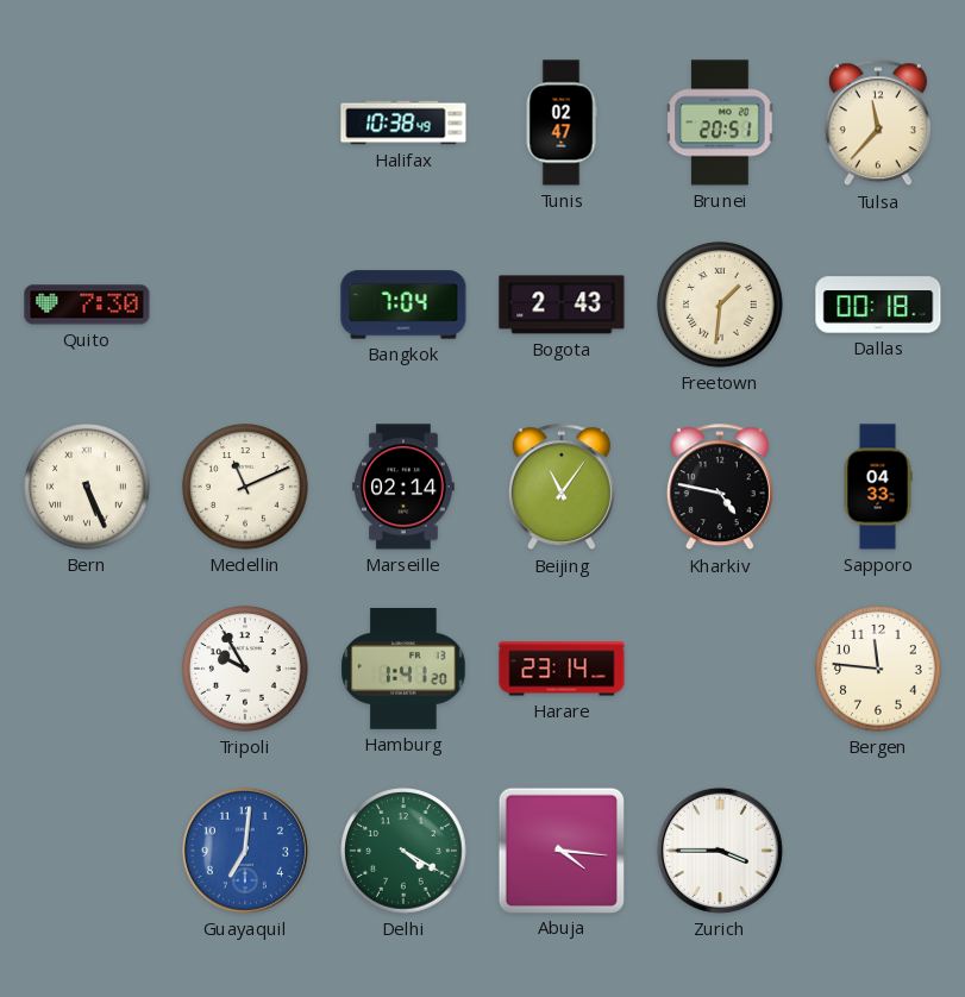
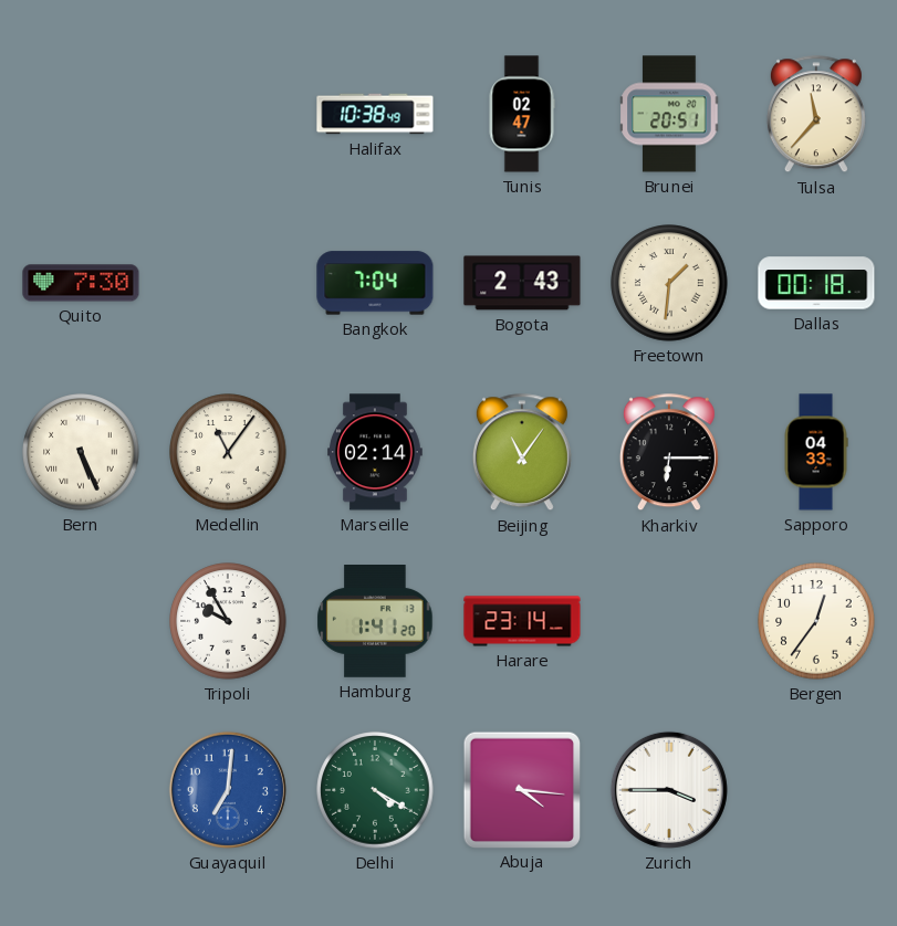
Medellin: 11:11 -> 11:06 (228, 452)
Kharkiv: 4:47 -> 6:15 (669, 453)
Bergen: 11:46 -> 12:36 (816, 621)
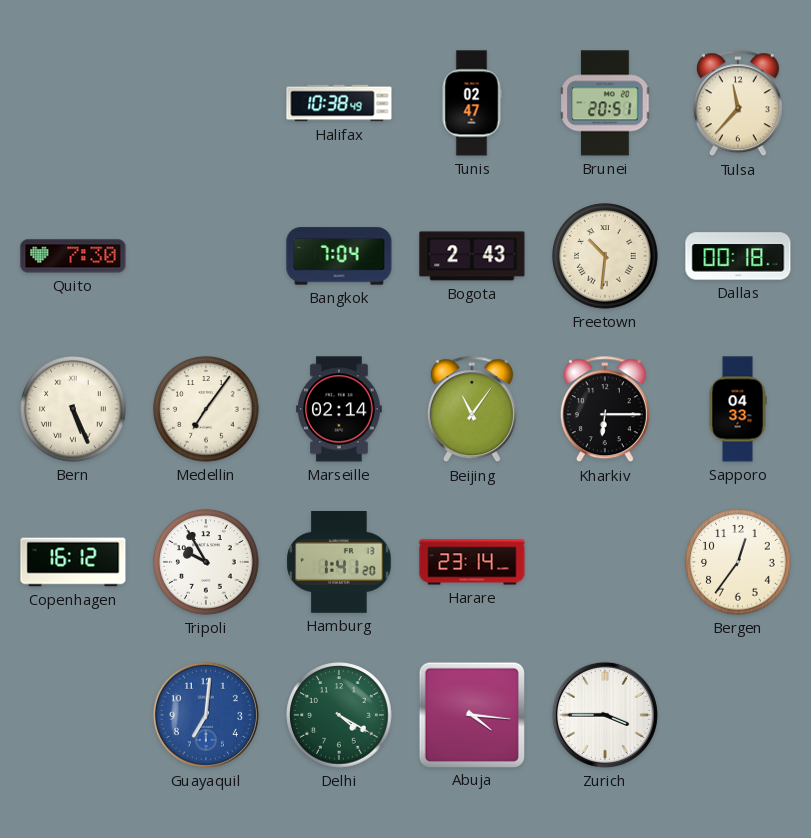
Freetown: 1:31 -> 10:31 (605, 256)
Medellin: 11:06 -> 7:06 (206, 409)
Copenhagen: none -> 16:12 (73, 562)
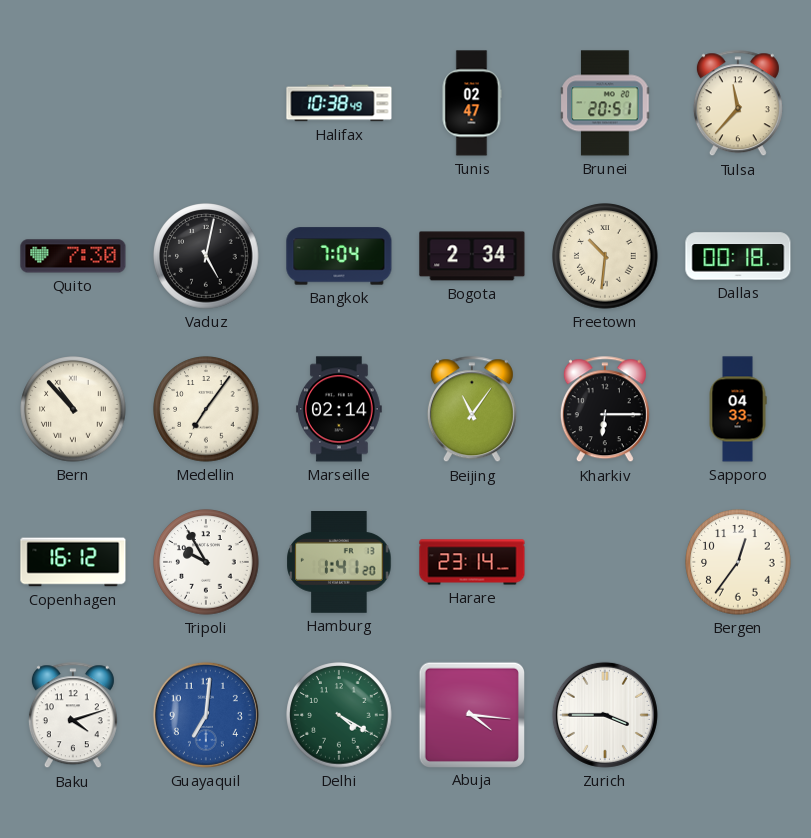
Vaduz: none -> 5:02 (206, 256)
Bogota: 2:43 -> 2:34 (472, 256)
Bern: 5:26 -> 10:53 (73, 409)
Baku: none -> 4:12 (73, 716)
